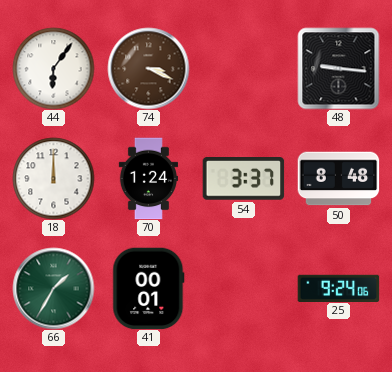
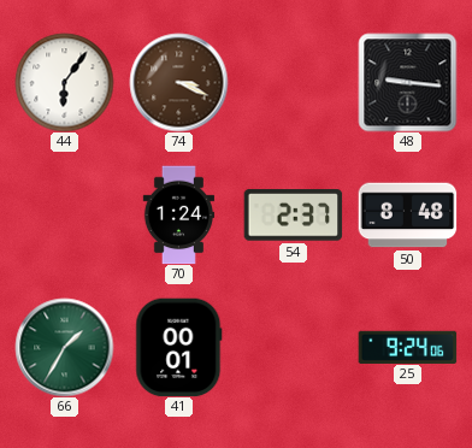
18: 12:00 -> none (53, 178)
54: 3:37 -> 2:37 (293, 216)
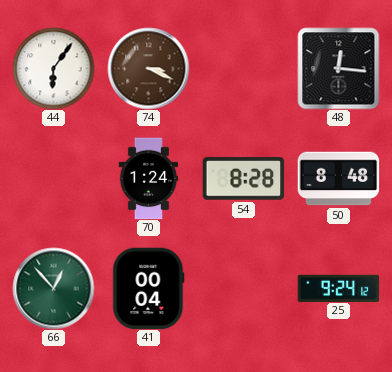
48: 9:16 -> 12:16 (338, 68)
54: 2:37 -> 8:28 (243, 179)
66: 1:35 -> 12:53 (53, 288)
41: 00:01 -> 00:04 (149, 288)
25: 9:24:06 -> 9:24:12 (338, 288)
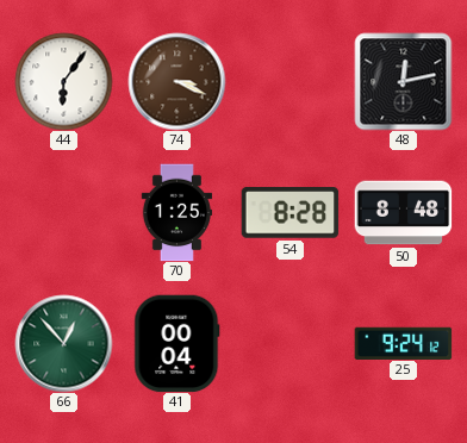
48: 12:16 -> 12:13 (403, 81)
70: 1:24 -> 1:25 (176, 212)
